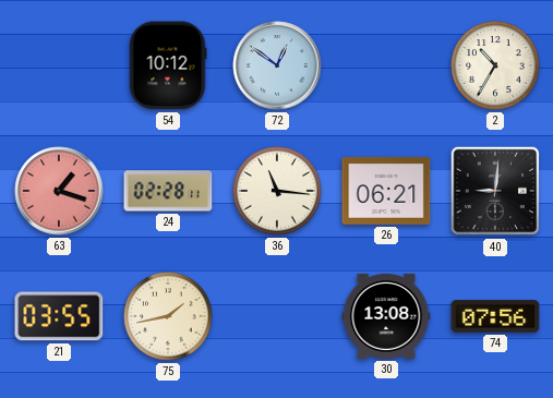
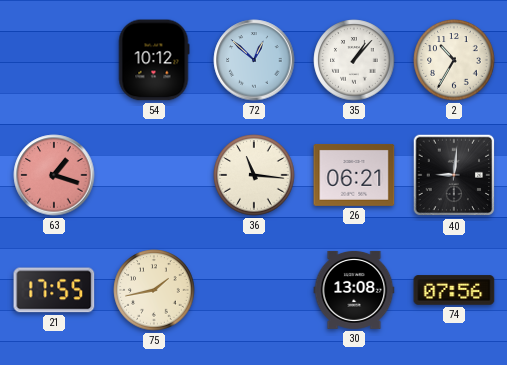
72: 12:51 -> 12:52 (254, 60)
35: none -> 1:07 (354, 60)
24: 02:28 -> none (168, 191)
21: 03:55 -> 17:55 (54, 290)
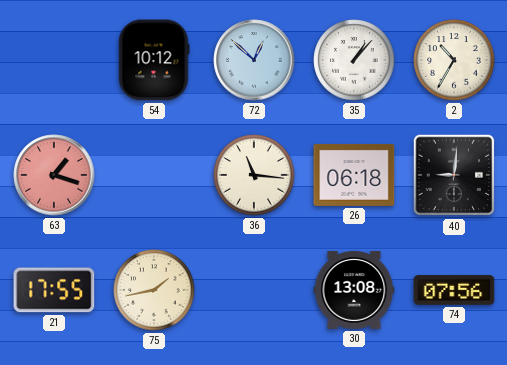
26: 06:21 -> 06:18 (354, 175)
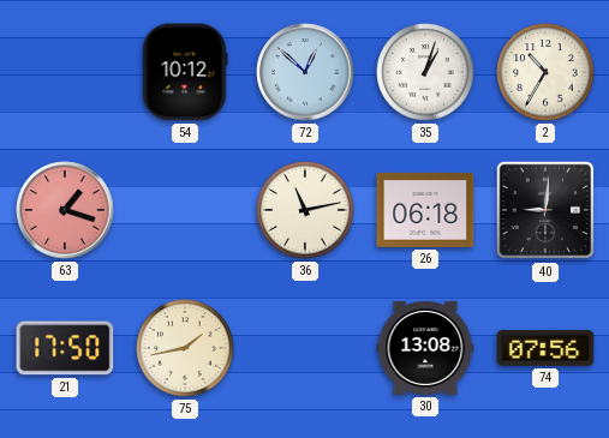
35: 1:07 -> 1:03 (425, 72)
36: 11:16 -> 11:13 (305, 210)
21: 17:55 -> 17:50 (65, 348)
